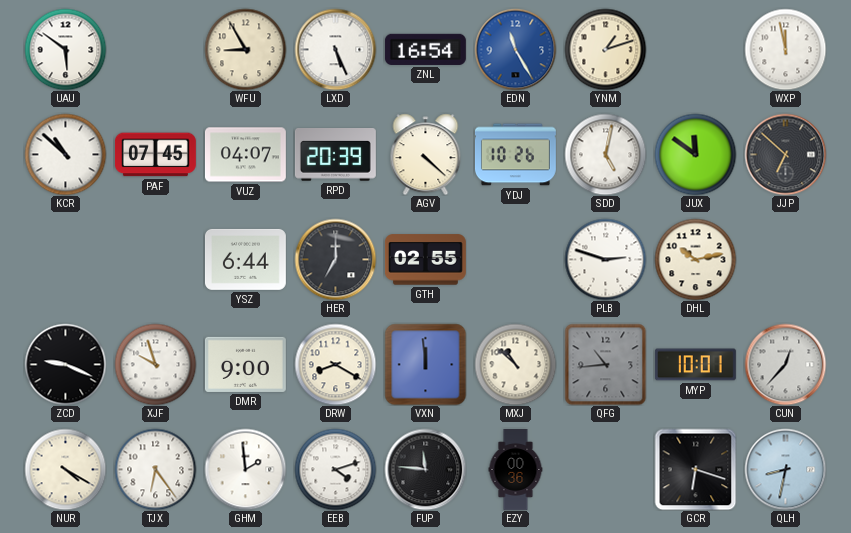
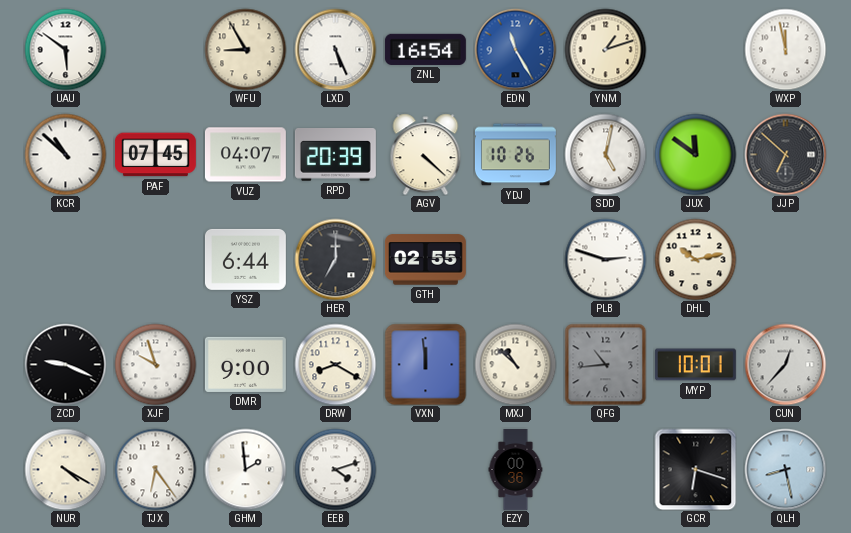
FUP: 11:46 -> none (425, 469)
QLH: 8:32 -> 8:28 (785, 469)
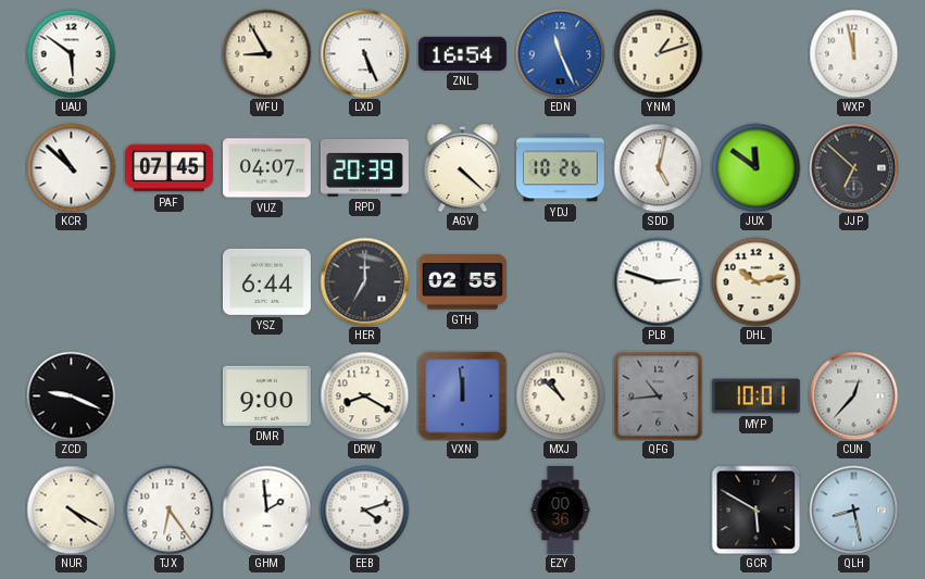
EDN: 11:25 -> 11:26 (560, 53)
XJF: 9:57 -> none (155, 364)
GCR: 6:18 -> 5:50 (755, 509)
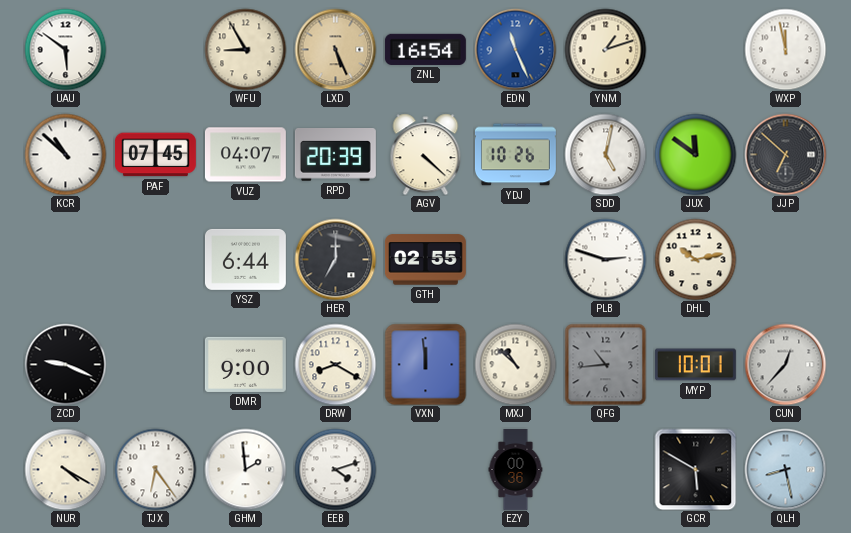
LXD dial: white -> champagne (335, 49)
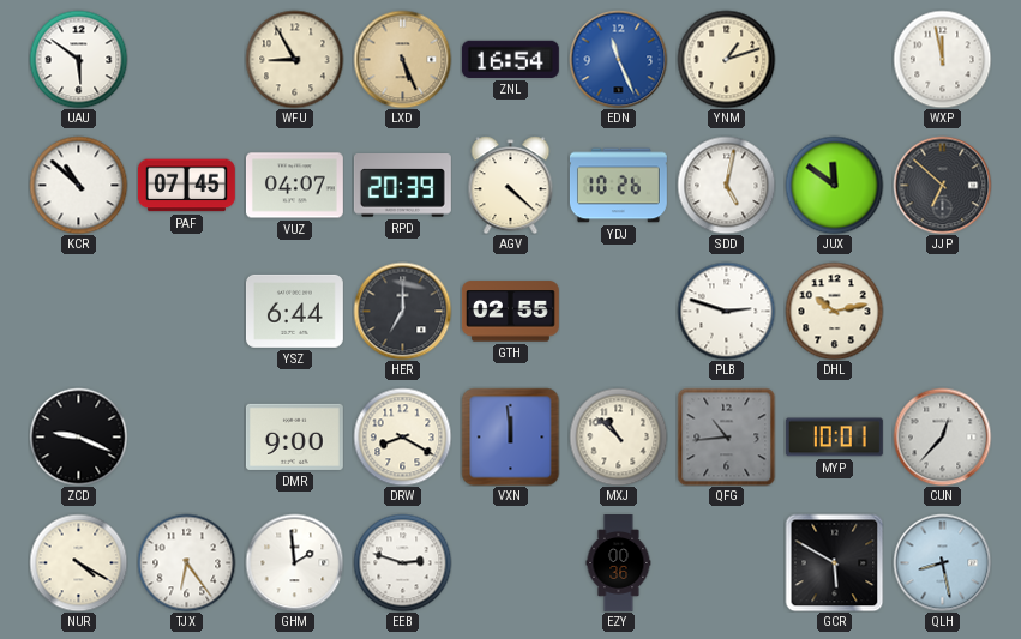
EEB: 4:12 -> 2:48 (402, 562)
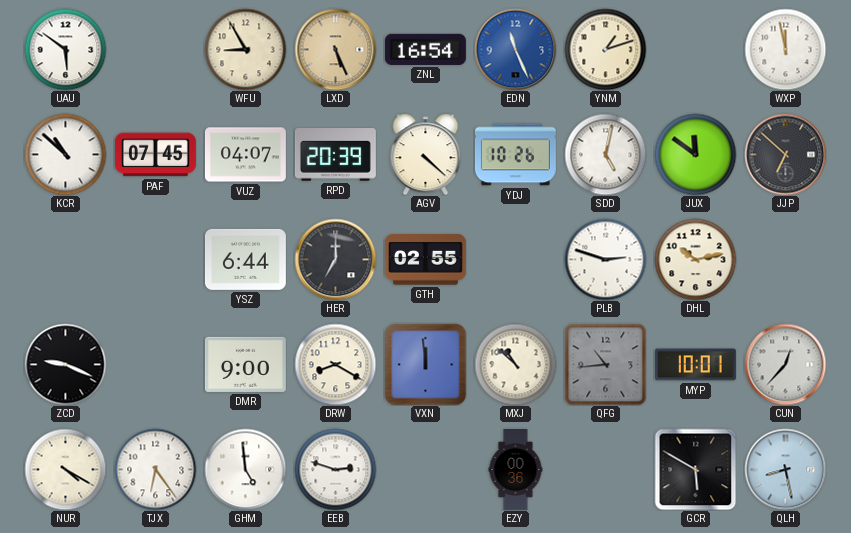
GHM: 1:59 -> 4:59 (245, 469)
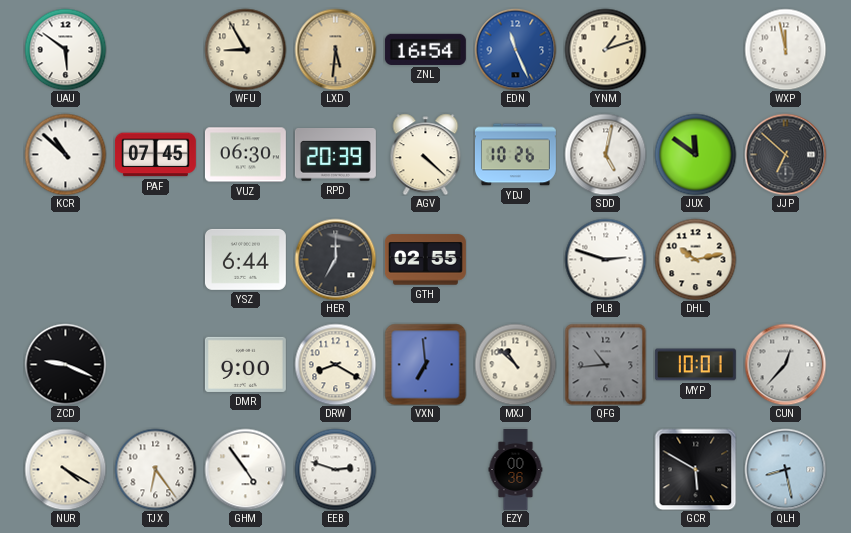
LXD: 5:26 -> 5:31 (335, 49)
VUZ: 04:07 -> 06:30 (245, 155)
VXN: 11:59 -> 6:59 (425, 364)
GHM: 4:59 -> 4:54 (245, 469)
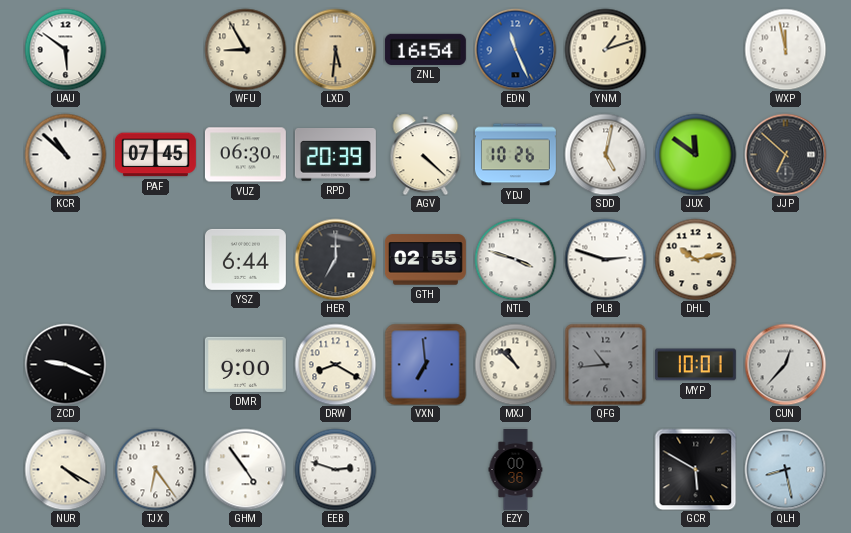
NTL: none -> 3:48 (515, 259)
